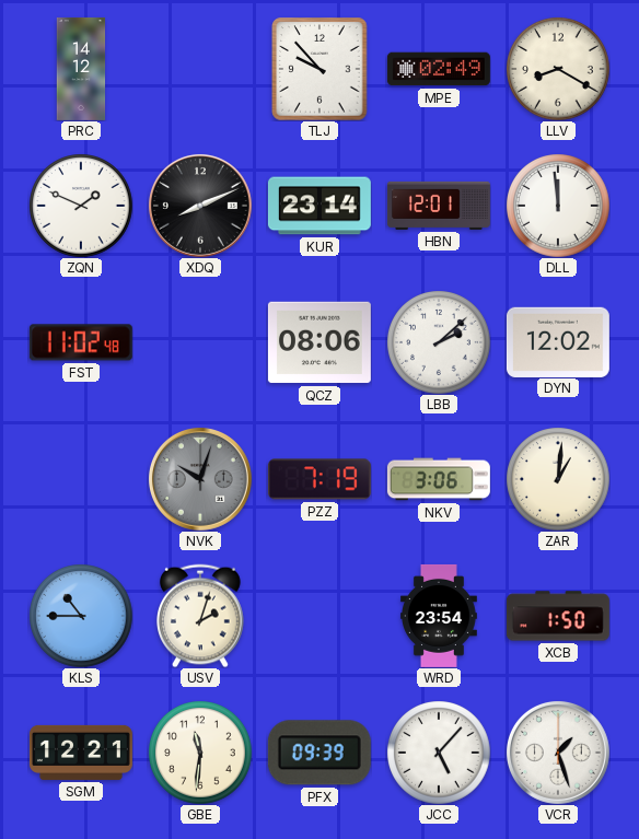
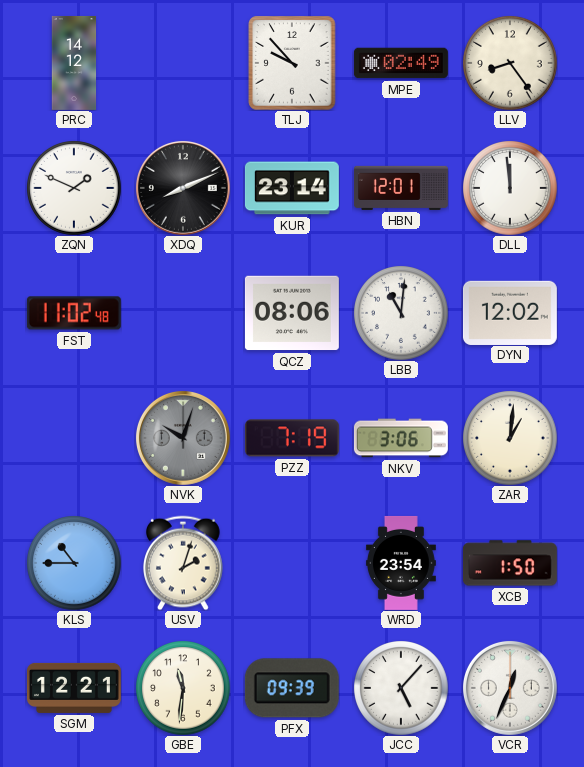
LLV: 8:20 -> 8:24 (510, 63)
LBB: 2:08 -> 11:01 (401, 313)
VCR: 1:27 -> 12:34 (510, 688)
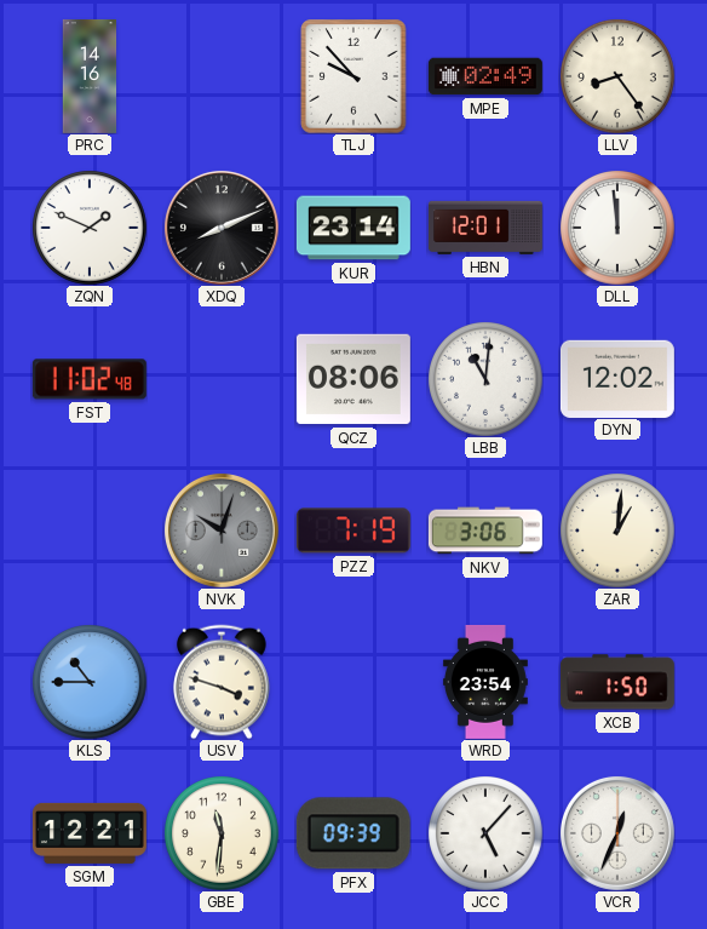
PRC: 14:12 -> 14:16 (90, 76)
USV: 2:03 -> 3:48 (222, 682)
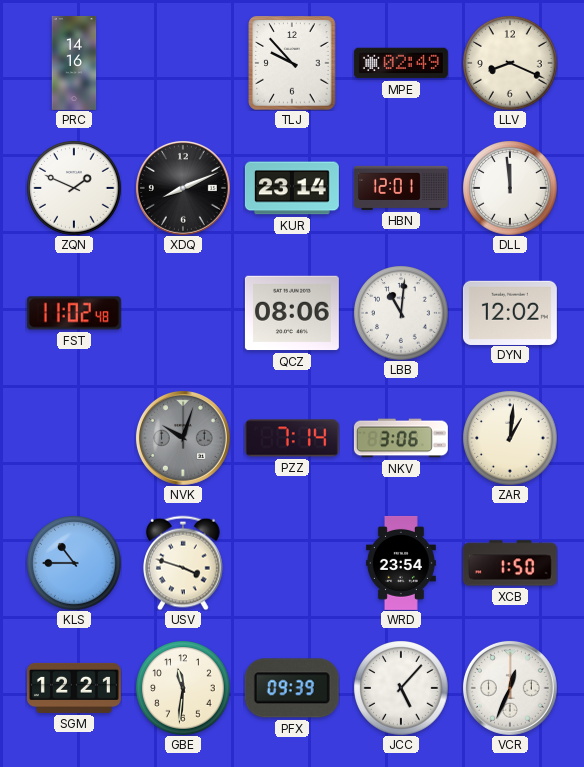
LLV: 8:24 -> 8:19 (510, 63)
PZZ: 7:19 -> 7:14 (292, 438)
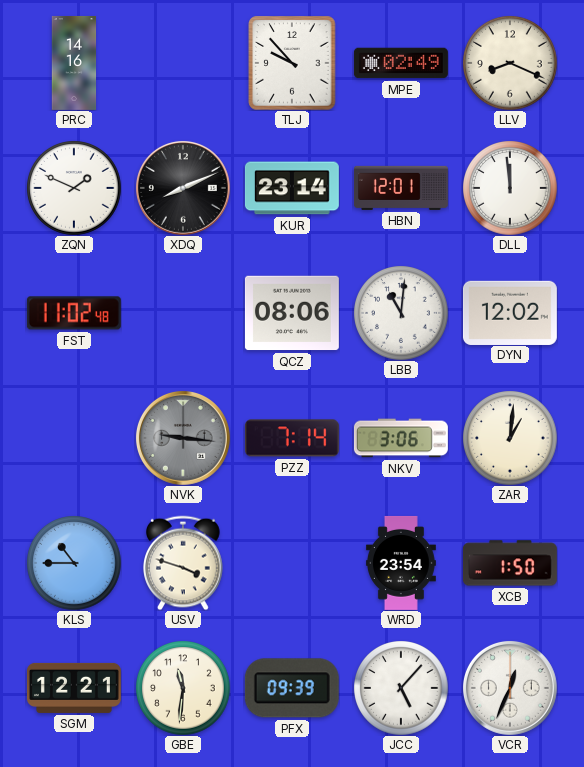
NVK: 10:03 -> 9:16 (183, 438)
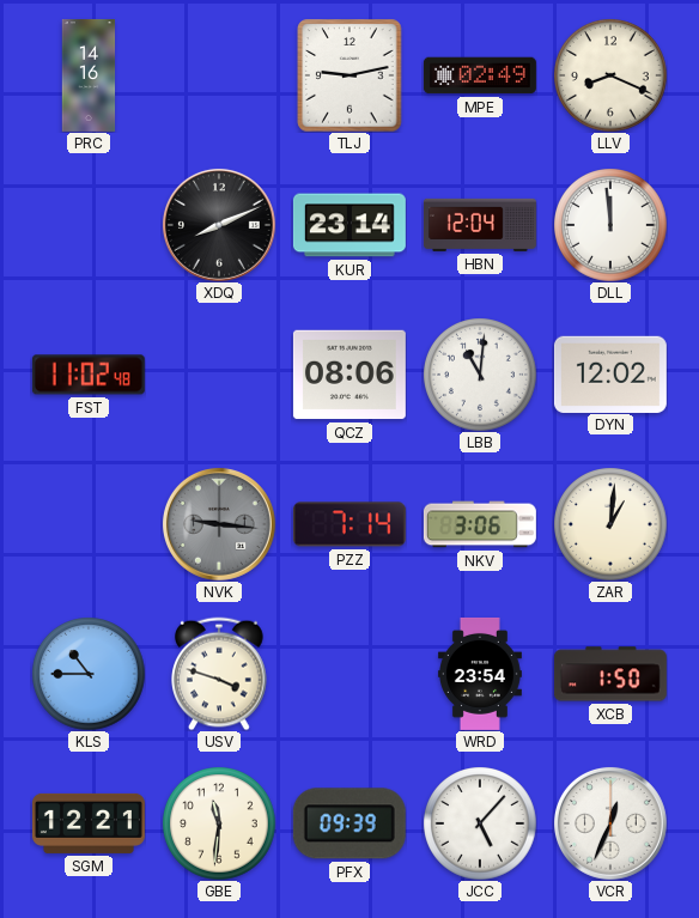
TLJ: 9:53 -> 9:13 (349, 75)
ZQN: 1:49 -> none (74, 188)
HBN: 12:01 -> 12:04 (480, 225)
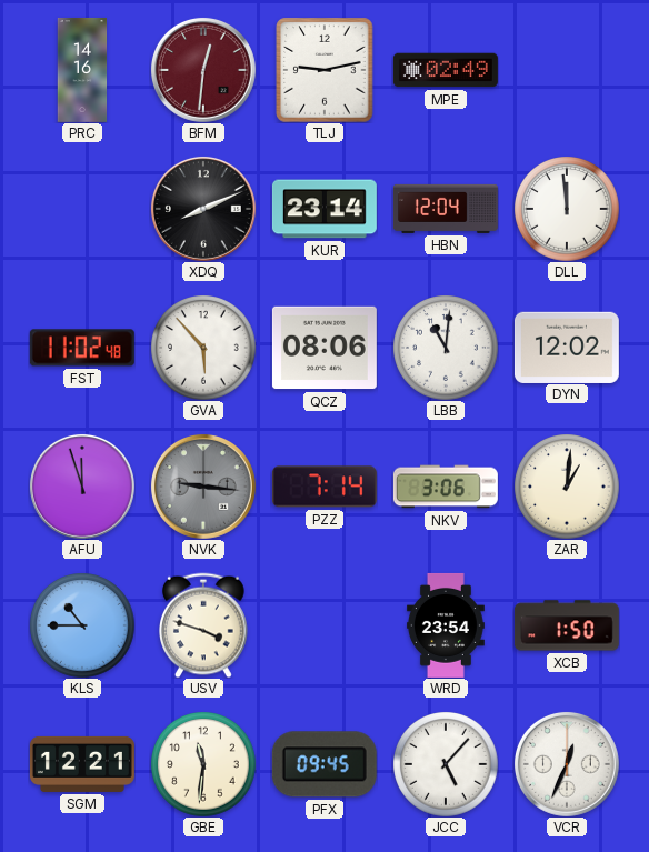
BFM: none -> 12:31 (203, 70)
LLV: 8:19 -> none (610, 75)
GVA: none -> 5:53 (203, 348)
AFU: none -> 11:57 (82, 487)
PFX: 09:39 -> 09:45 (324, 764)
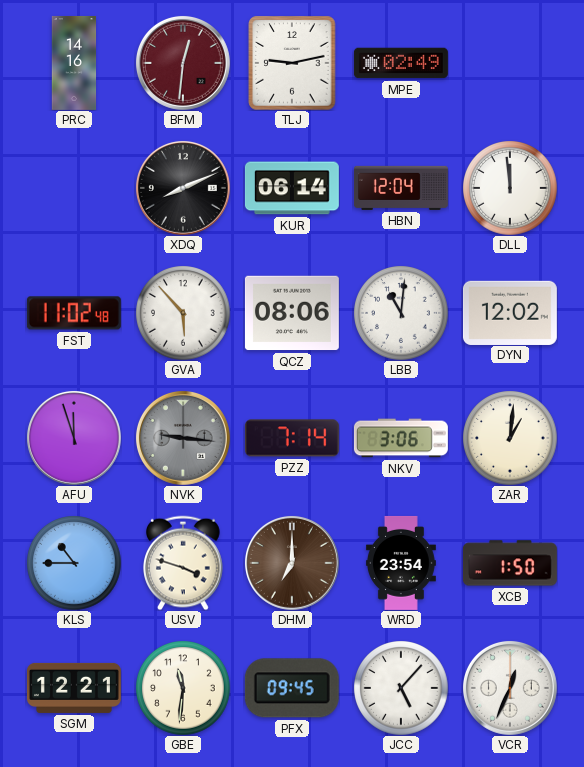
KUR: 23:14 -> 06:14 (292, 188)
DHM: none -> 7:00 (292, 563)
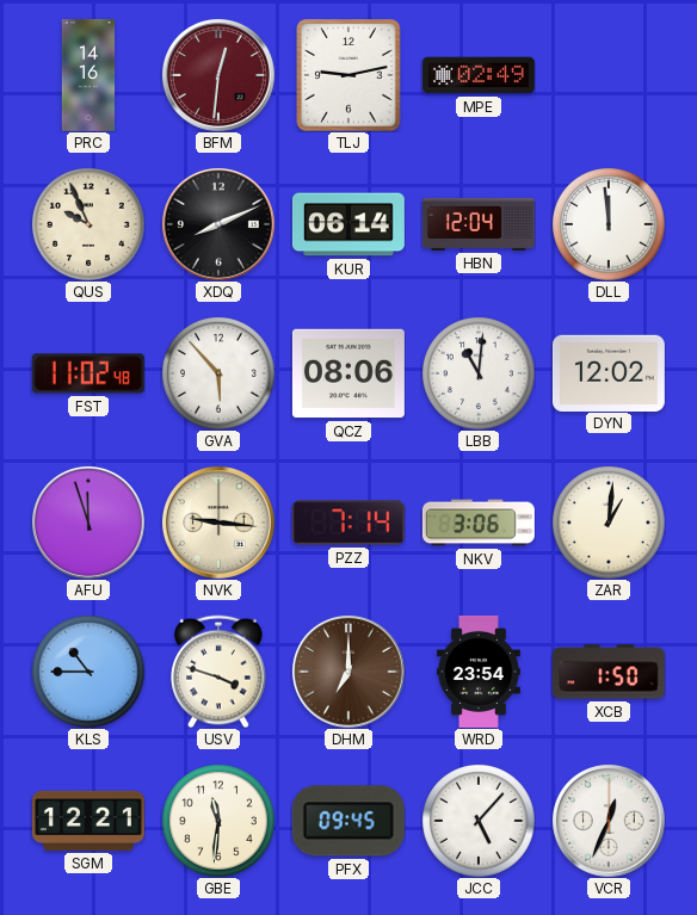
QUS: none -> 9:56 (88, 224)
NVK dial: grey -> cream (218, 523)
